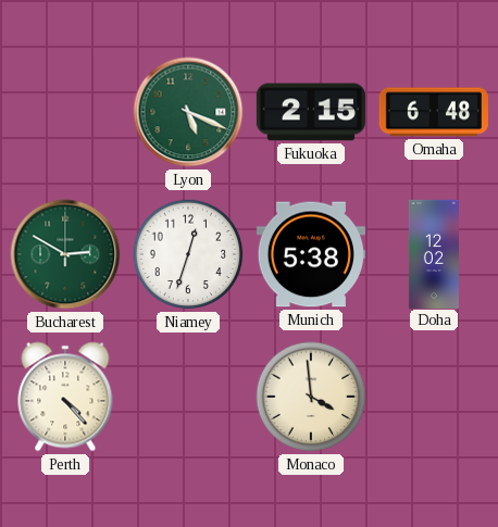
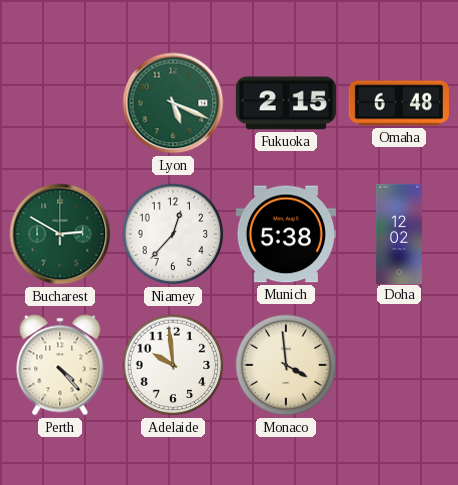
Niamey: 12:33 -> 12:37 (173, 234)
Adelaide: none -> 9:59 (173, 365)
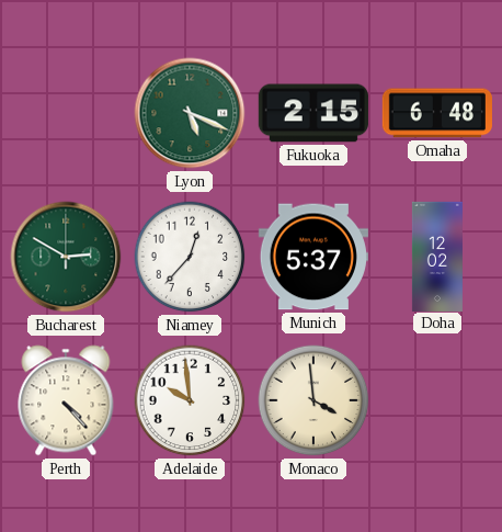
Munich: 5:38 -> 5:37 (313, 257)
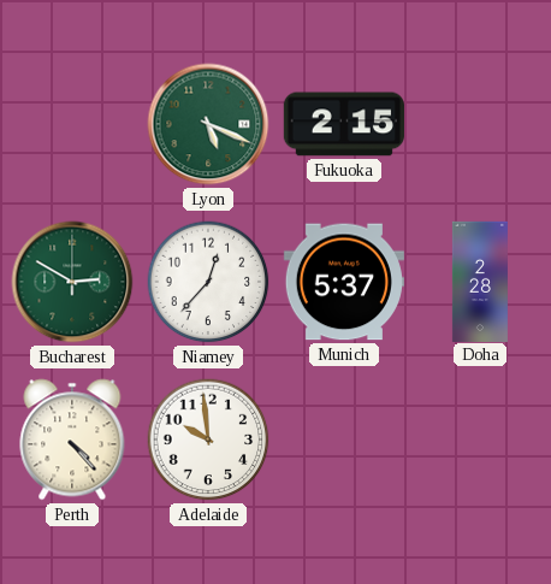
Omaha: 6:48 -> none (437, 113)
Doha: 12:02 -> 2:28 (480, 281)
Monaco: 3:59 -> none (313, 400)
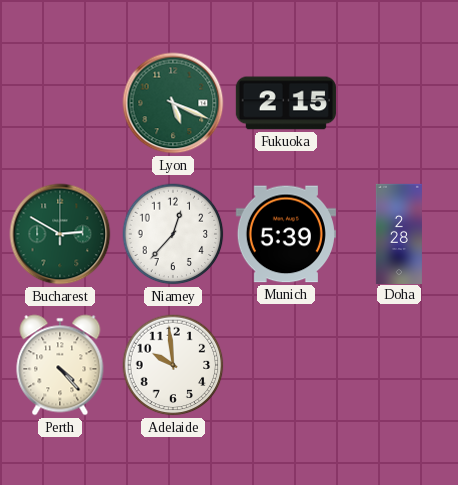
Munich: 5:37 -> 5:39 (286, 234)
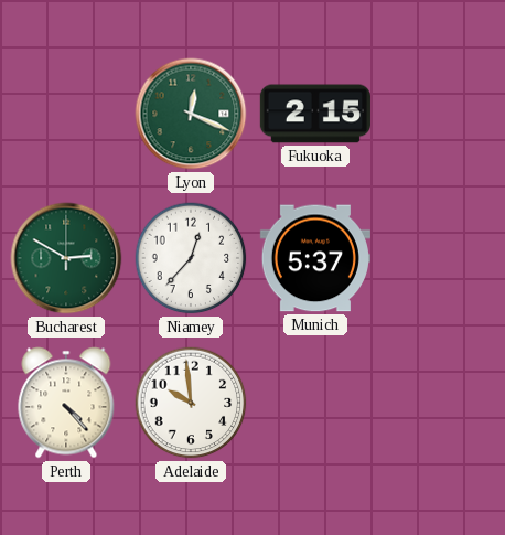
Lyon: 5:19 -> 12:19 (191, 114)
Munich: 5:39 -> 5:37 (315, 258)
Doha: 2:28 -> none (399, 233)
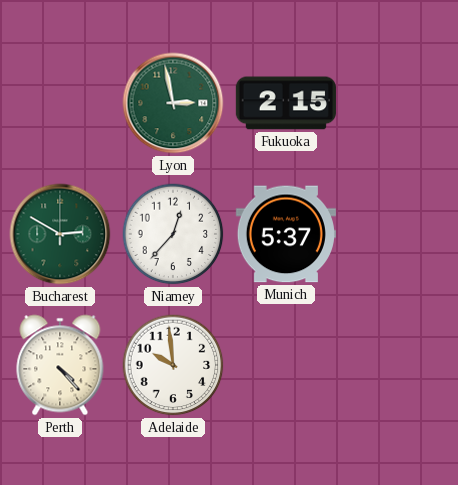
Lyon: 12:19 -> 2:58 (173, 103)
